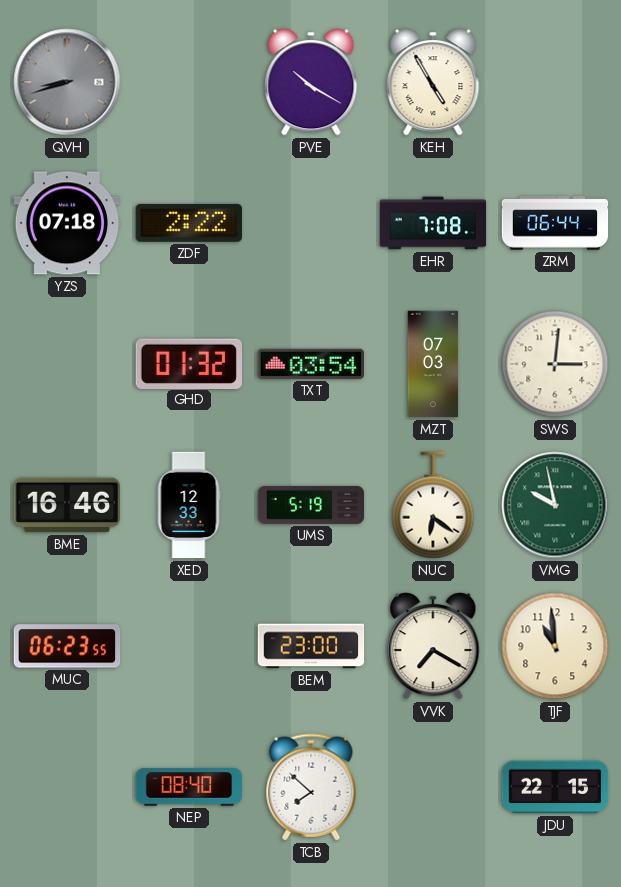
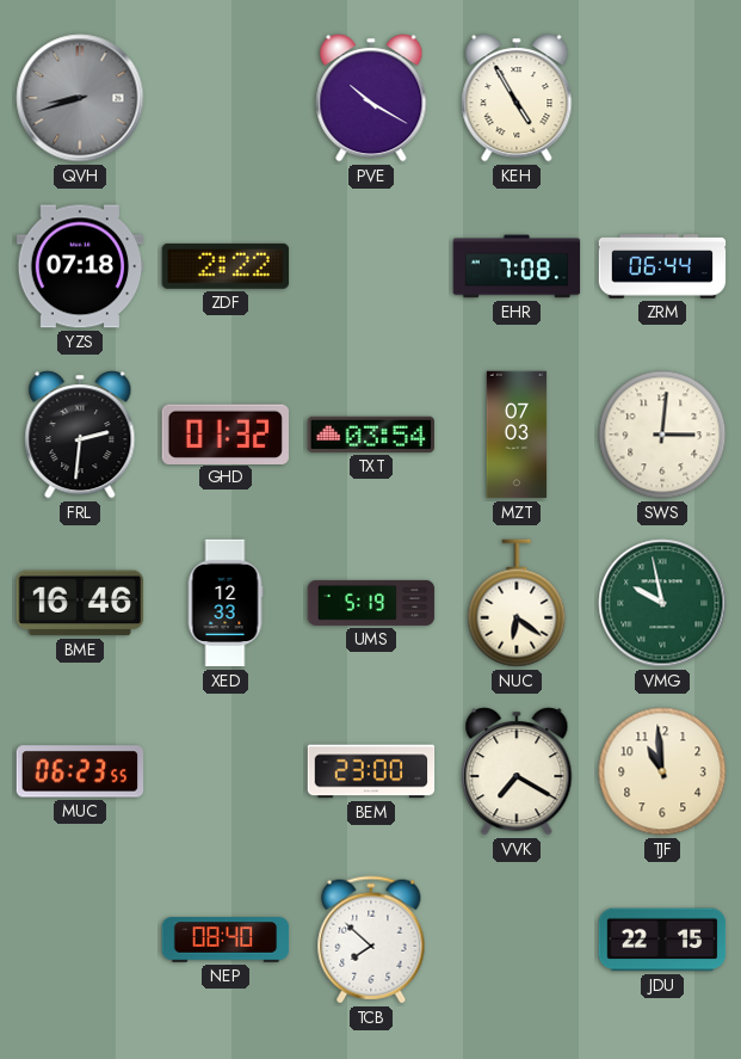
FRL: none -> 2:31 (80, 435)
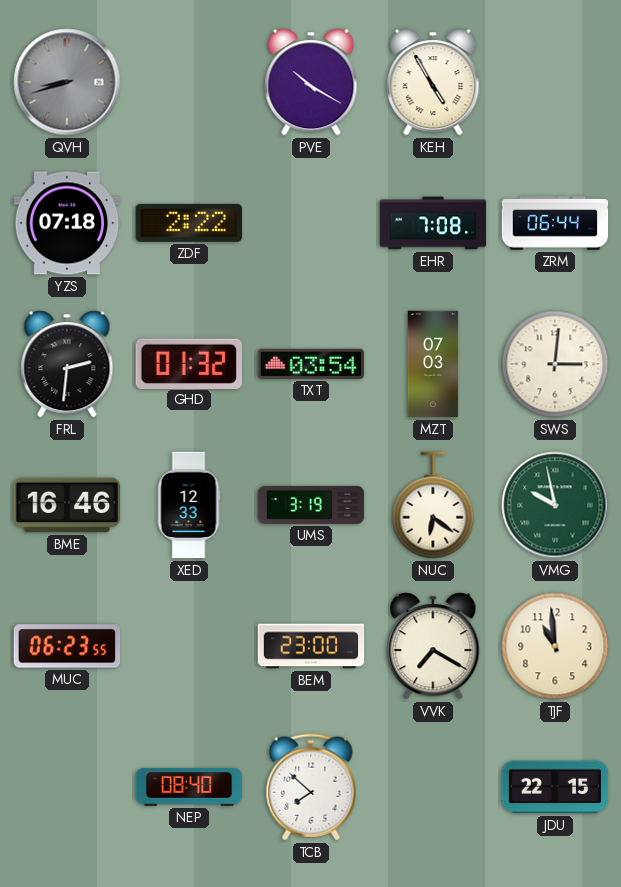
UMS: 5:19 -> 3:19 (311, 505)
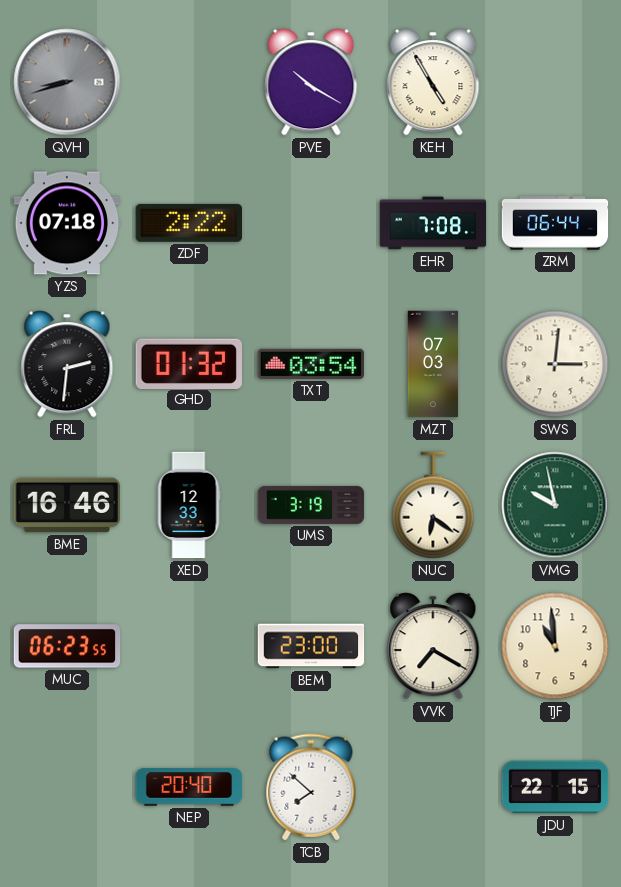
NEP: 08:40 -> 20:40 (189, 787)
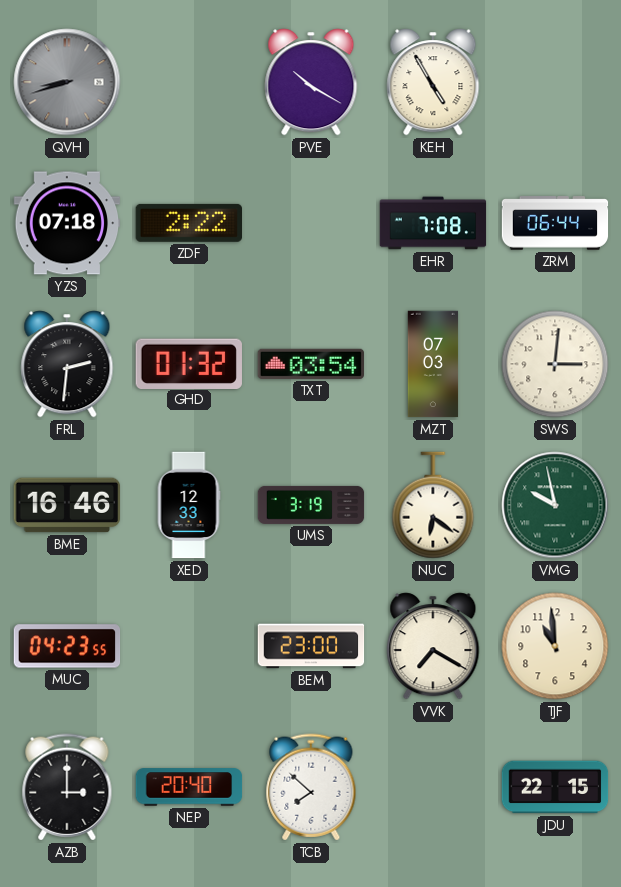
MUC: 06:23 -> 04:23 (67, 646)
AZB: none -> 3:00 (67, 787)
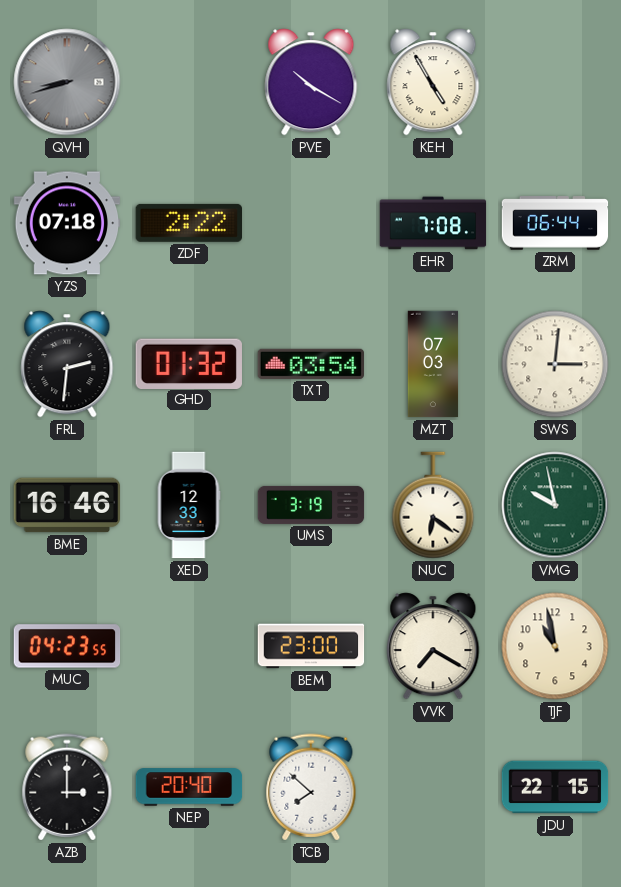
TJF: 10:59 -> 10:58 (555, 646)
